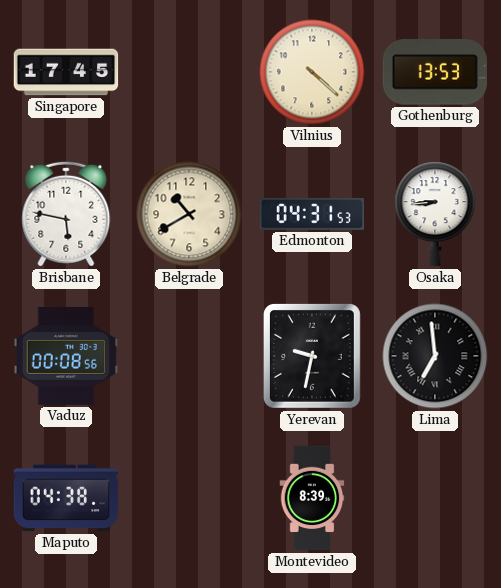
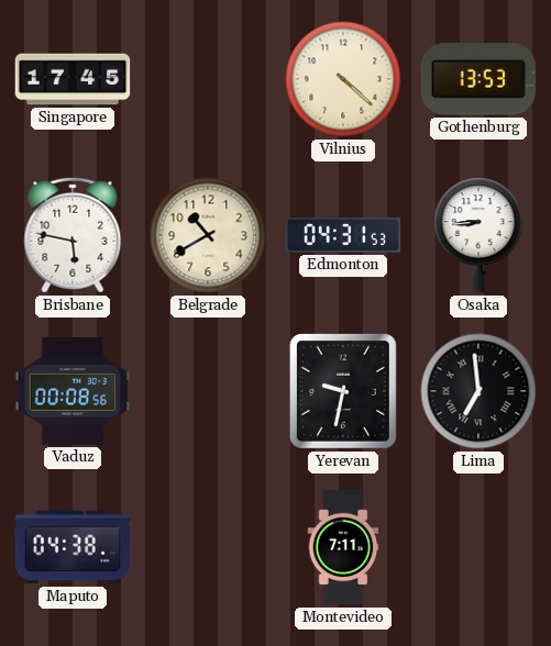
Montevideo: 8:39 -> 7:11 (343, 547)
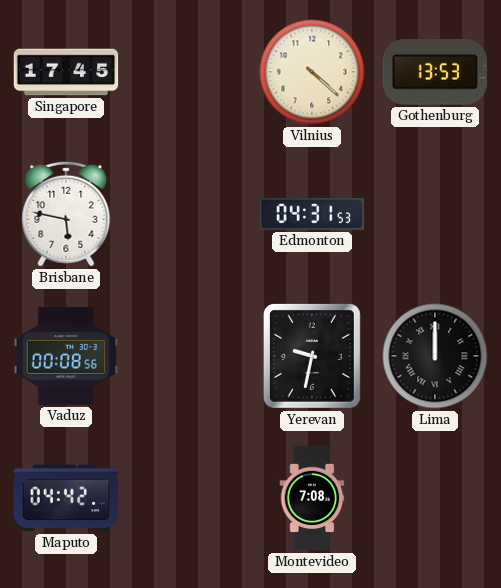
Belgrade: 10:40 -> none (208, 235)
Osaka: 8:44 -> none (478, 235)
Lima: 6:59 -> 12:00 (435, 356)
Maputo: 04:38 -> 04:42 (66, 498)
Montevideo: 7:11 -> 7:08 (312, 498)
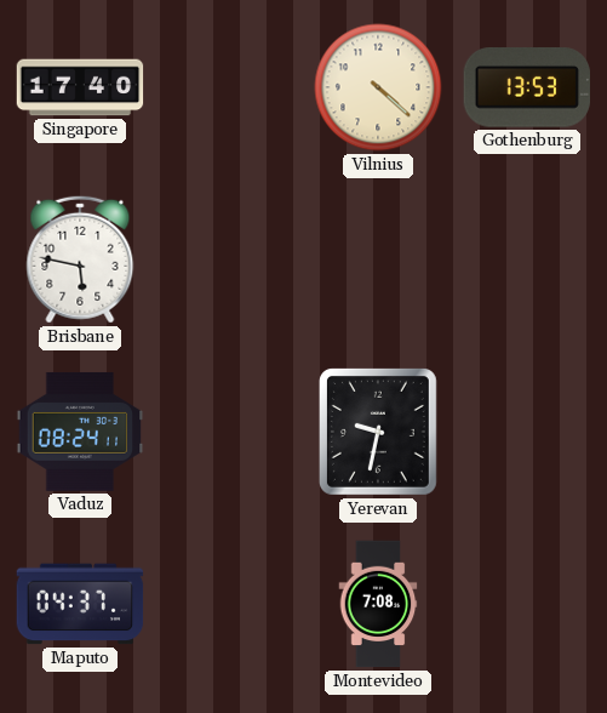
Singapore: 17:45 -> 17:40 (80, 87)
Edmonton: 04:31 -> none (312, 214)
Vaduz: 00:08 -> 08:24 (80, 432)
Lima: 12:00 -> none (435, 356)
Maputo: 04:42 -> 04:37 (80, 604)
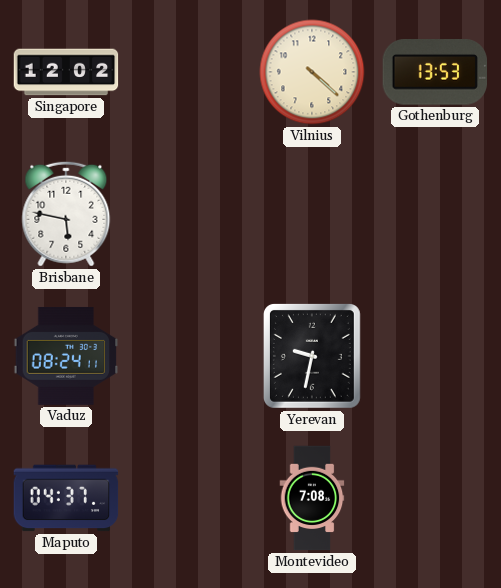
Singapore: 17:40 -> 12:02 (66, 72)
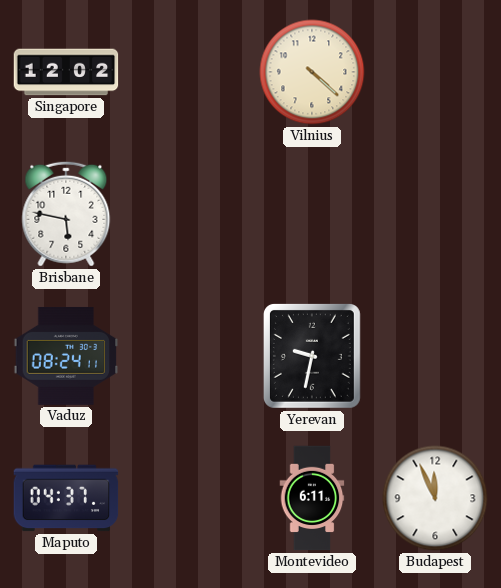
Gothenburg: 13:53 -> none (434, 73)
Montevideo: 7:08 -> 6:11 (312, 498)
Budapest: none -> 11:56 (435, 498)
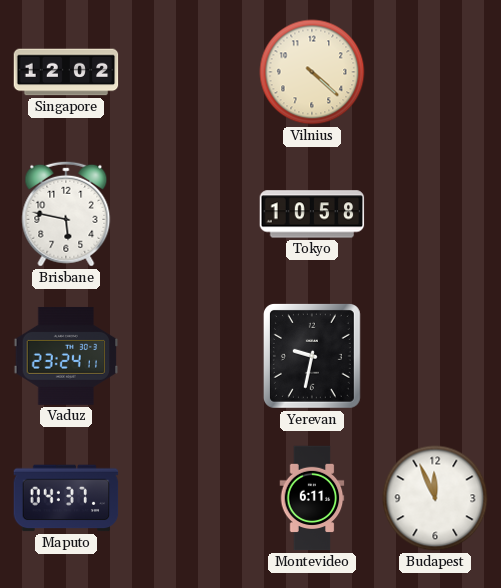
Tokyo: none -> 10:58 (312, 214)
Vaduz: 08:24 -> 23:24 (66, 356)
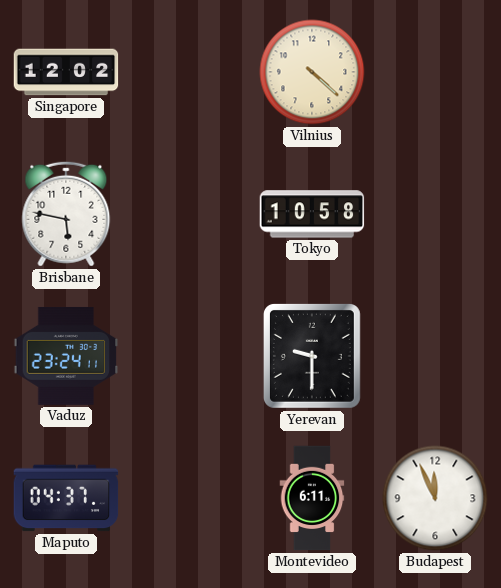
Yerevan: 9:32 -> 9:30 (312, 356)
